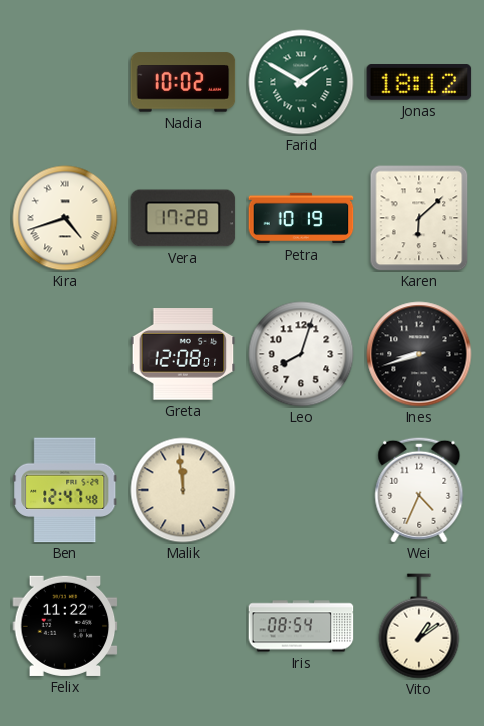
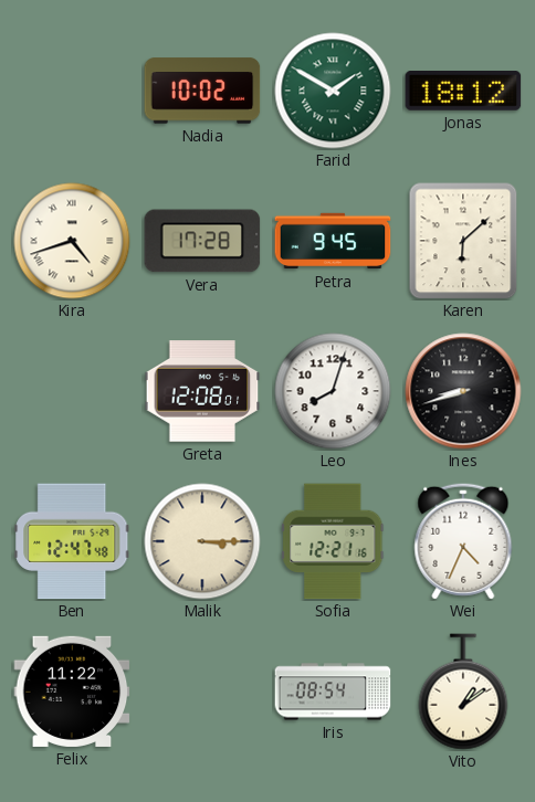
Petra: 10:19 -> 9:45 (333, 241)
Malik: 11:59 -> 3:15 (202, 541)
Sofia: none -> 12:21 (333, 541)
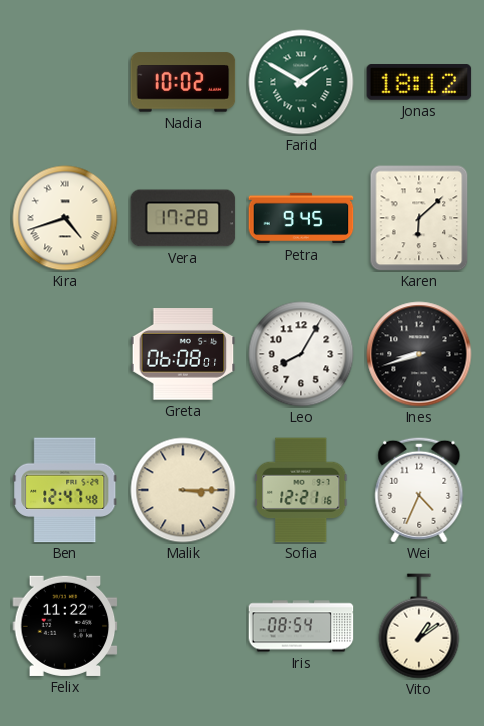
Greta: 12:08 -> 06:08 (183, 354)
Leo: 8:03 -> 8:05 (301, 354)
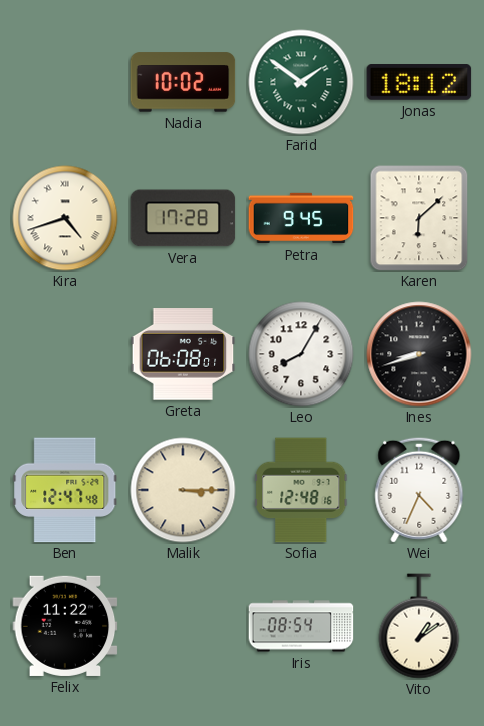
Farid: 1:50 -> 1:51 (301, 82)
Sofia: 12:21 -> 12:48 (301, 490)
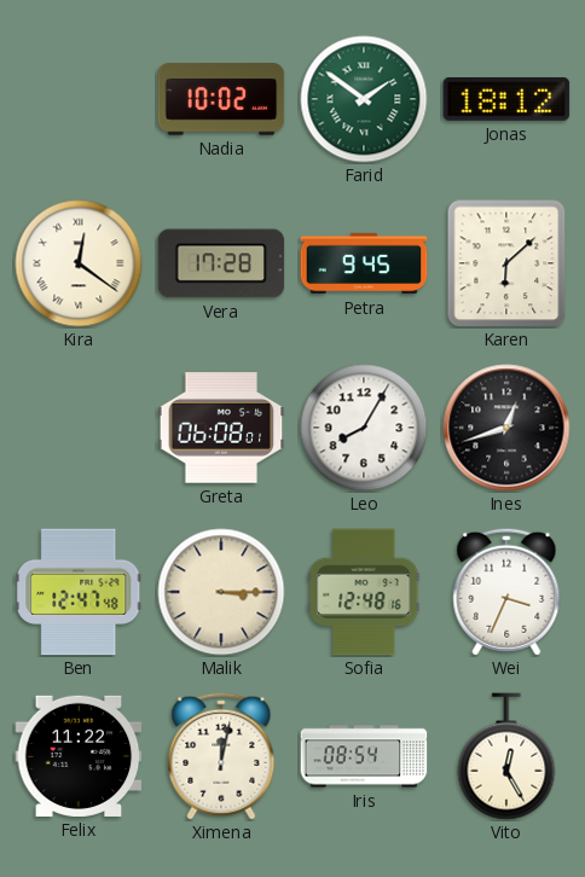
Kira: 4:42 -> 12:21 (79, 263)
Ines: 8:42 -> 12:42 (506, 428)
Wei: 4:34 -> 3:34 (506, 592)
Ximena: none -> 12:02 (221, 756)
Vito: 1:09 -> 12:25 (506, 756)
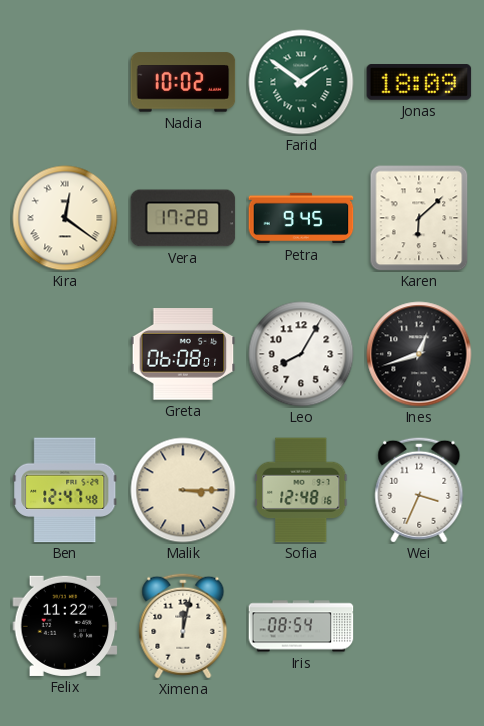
Jonas: 18:12 -> 18:09 (419, 83)
Vito: 12:25 -> none (506, 756)
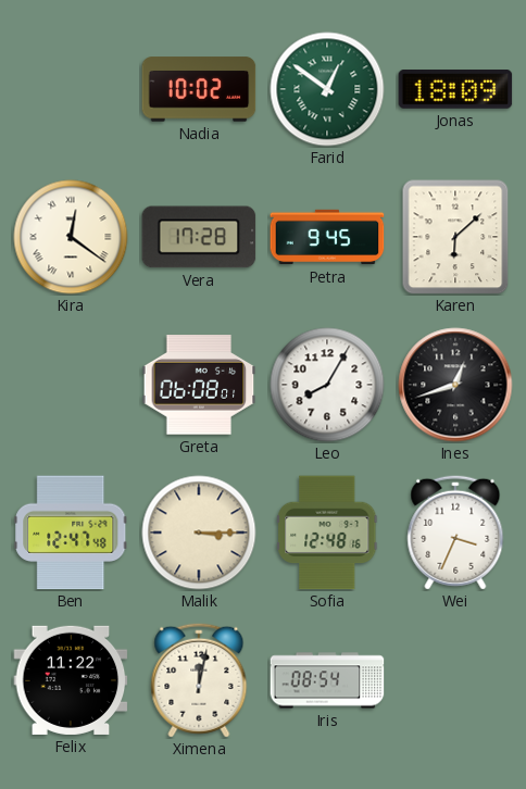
Farid: 1:51 -> 12:51 (327, 89)
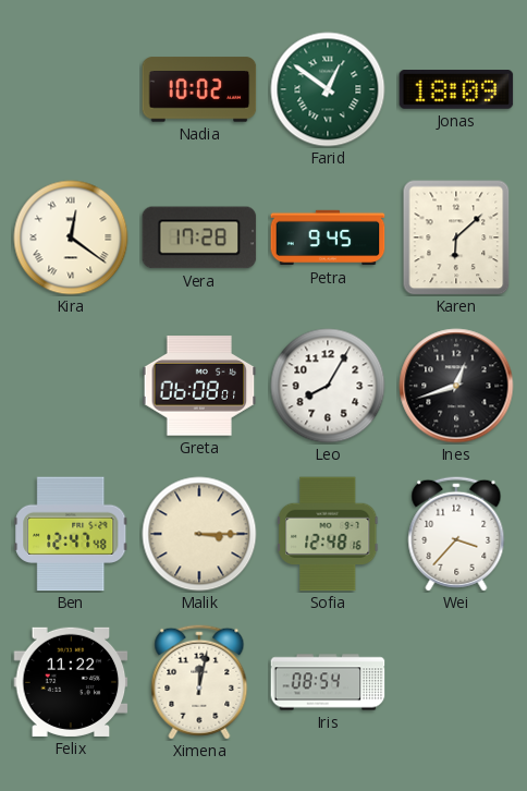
Wei: 3:34 -> 3:37 (456, 534)
